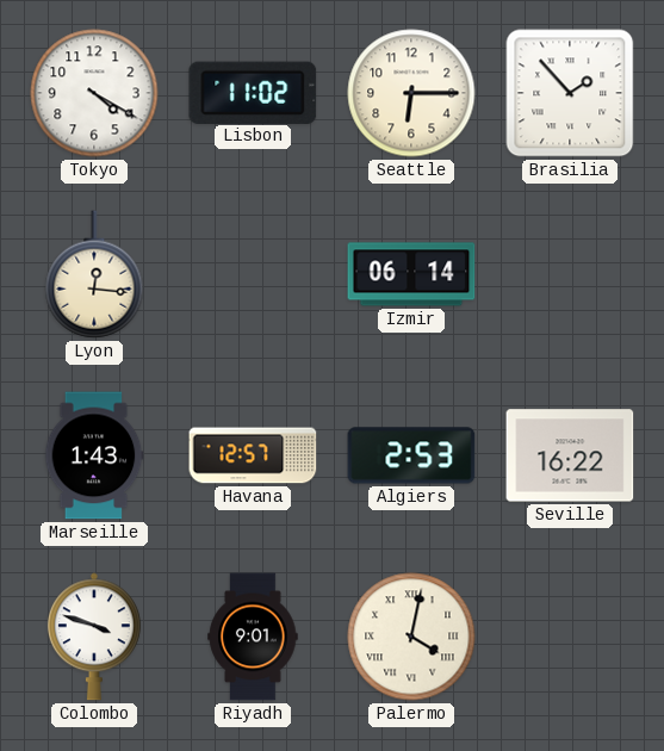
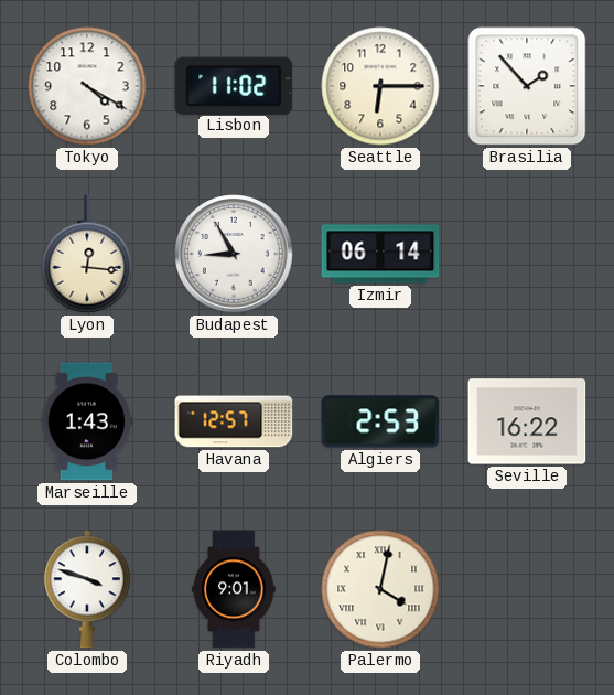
Budapest: none -> 8:55 (234, 254)
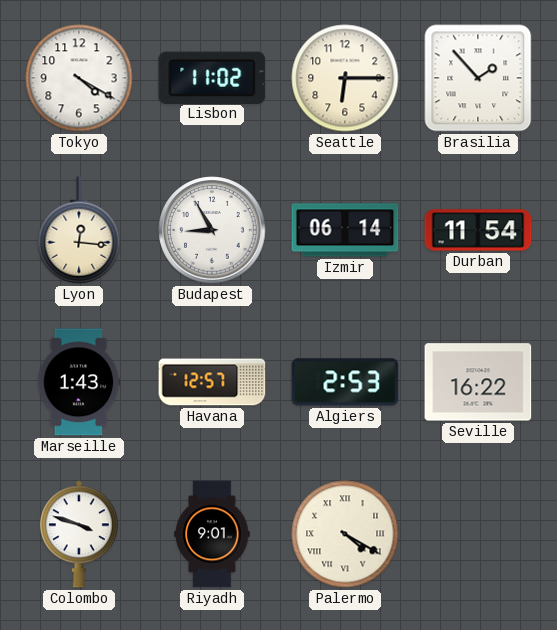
Durban: none -> 11:54 (478, 230)
Palermo: 4:02 -> 4:20 (345, 534)
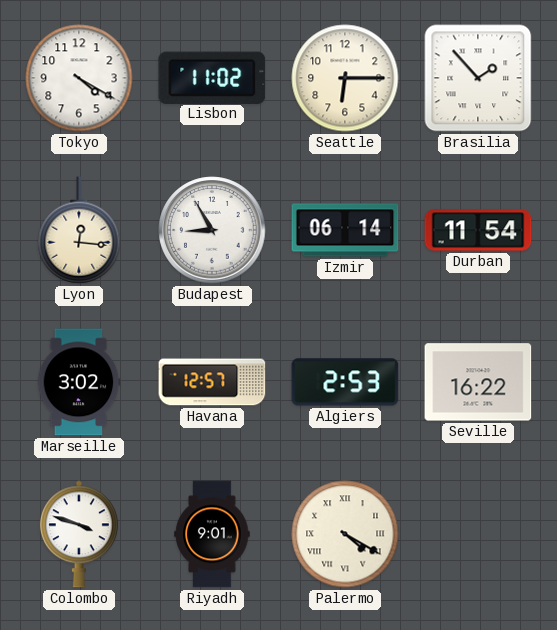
Marseille: 1:43 -> 3:02 (79, 382)
